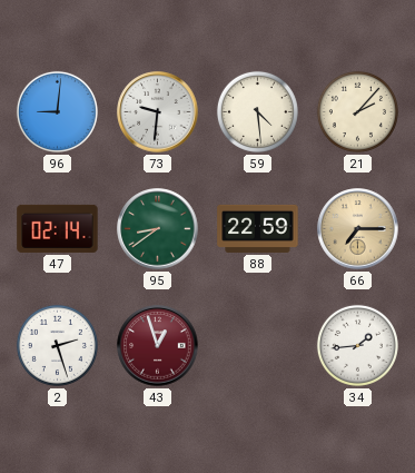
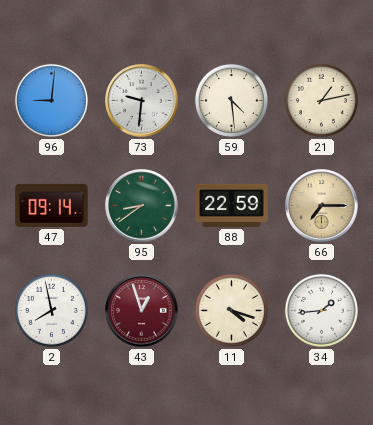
21: 2:07 -> 1:13 (321, 100)
47: 02:14 -> 09:14 (52, 205)
2: 2:27 -> 7:58 (51, 310)
11: none -> 4:18 (231, 310)
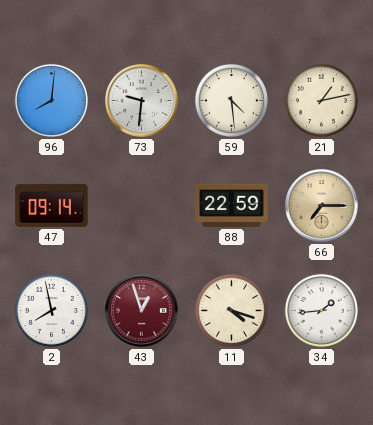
96: 9:01 -> 8:01 (51, 100)
95: 8:39 -> none (142, 206)
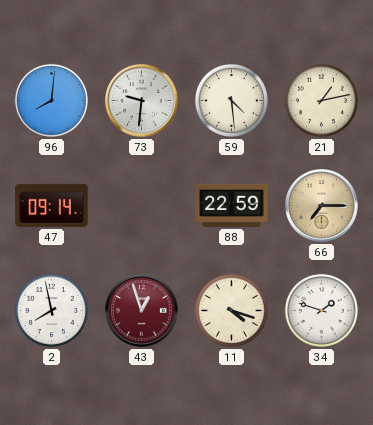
34: 1:44 -> 1:48 (321, 310)
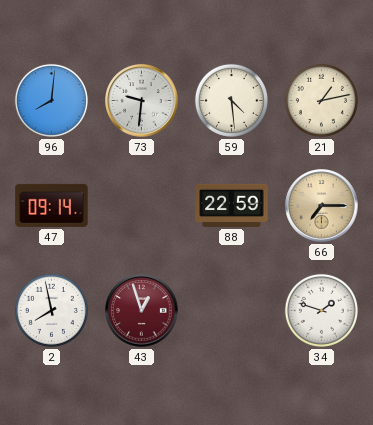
11: 4:18 -> none (231, 310)
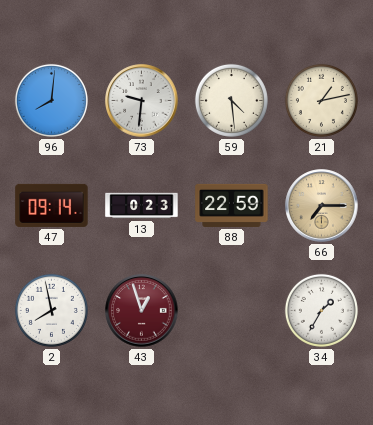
13: none -> 0:23 (142, 206)
34: 1:48 -> 1:35 (321, 310)
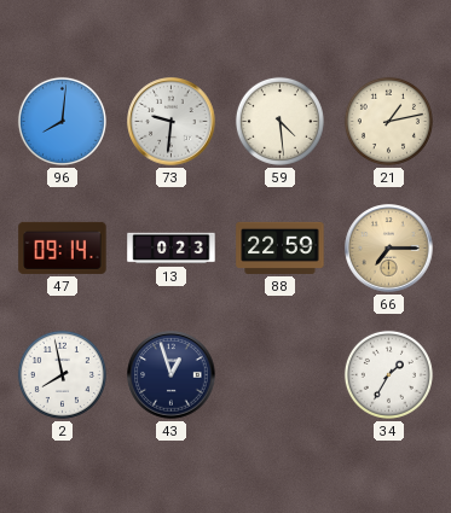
43 dial: burgundy -> navy (172, 375)
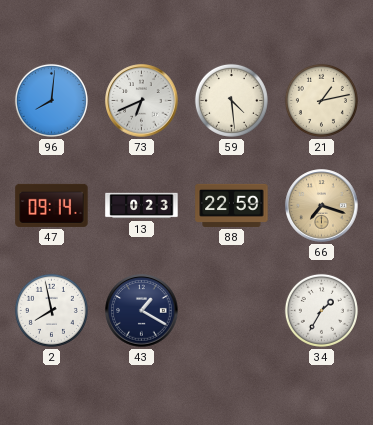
73: 9:31 -> 6:41 (142, 101)
66: 7:15 -> 7:18 (322, 206)
43: 12:57 -> 1:20 (142, 311)
